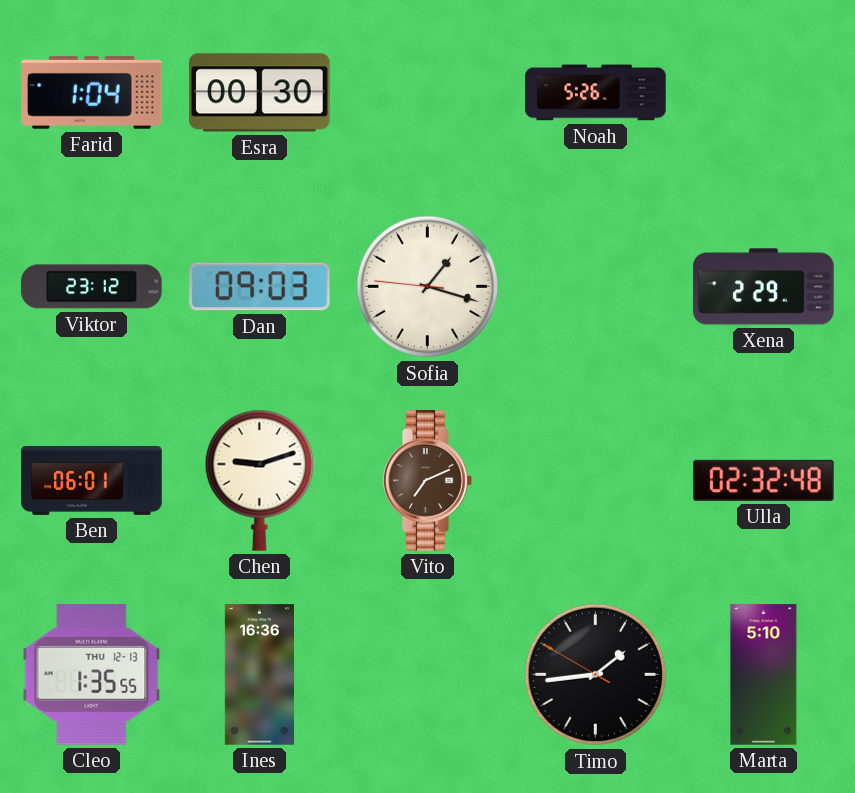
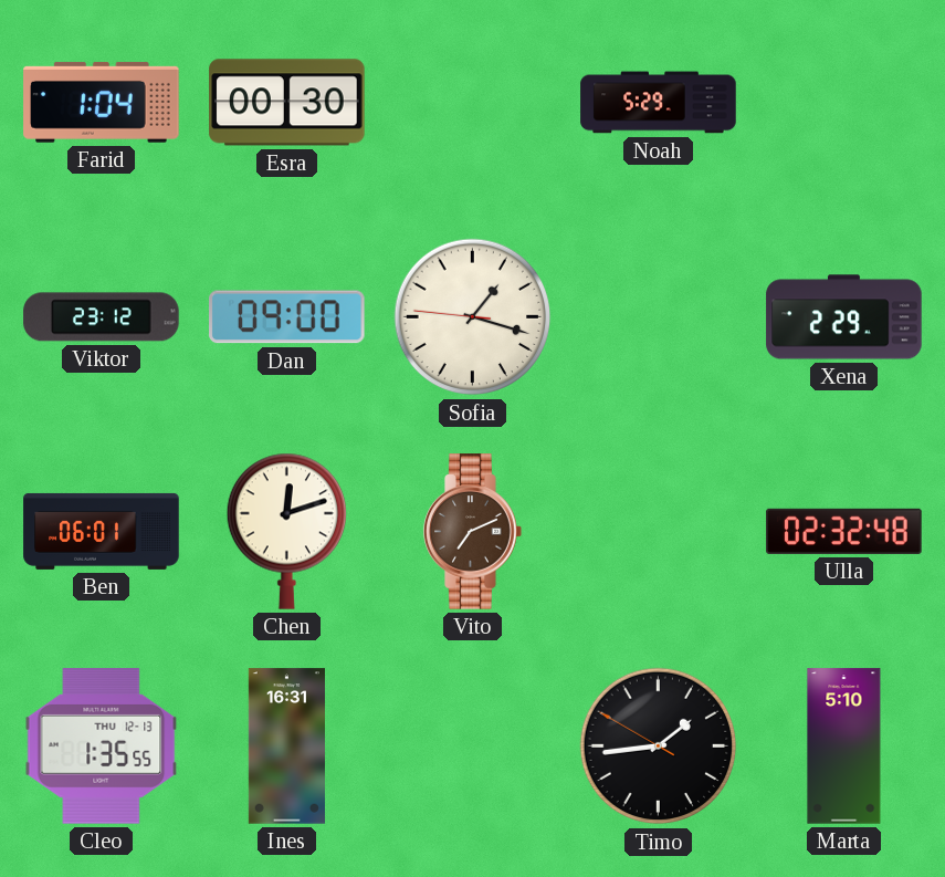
Noah: 5:26 -> 5:29 (659, 103)
Dan: 09:03 -> 09:00 (287, 317)
Chen: 9:12 -> 12:12 (286, 531)
Ines: 16:36 -> 16:31 (286, 747)
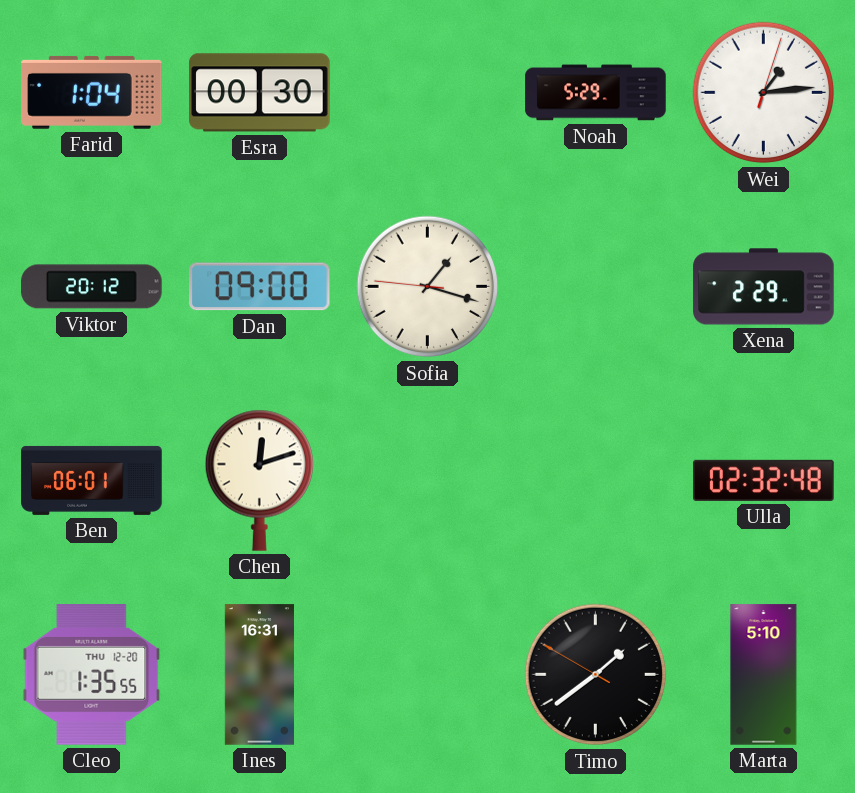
Wei: none -> 1:14 (764, 93)
Viktor: 23:12 -> 20:12 (92, 287)
Vito: 7:11 -> none (473, 532)
Cleo date: THU 12-13 -> THU 12-20 (92, 675)
Timo: 1:43 -> 1:38 (596, 675)
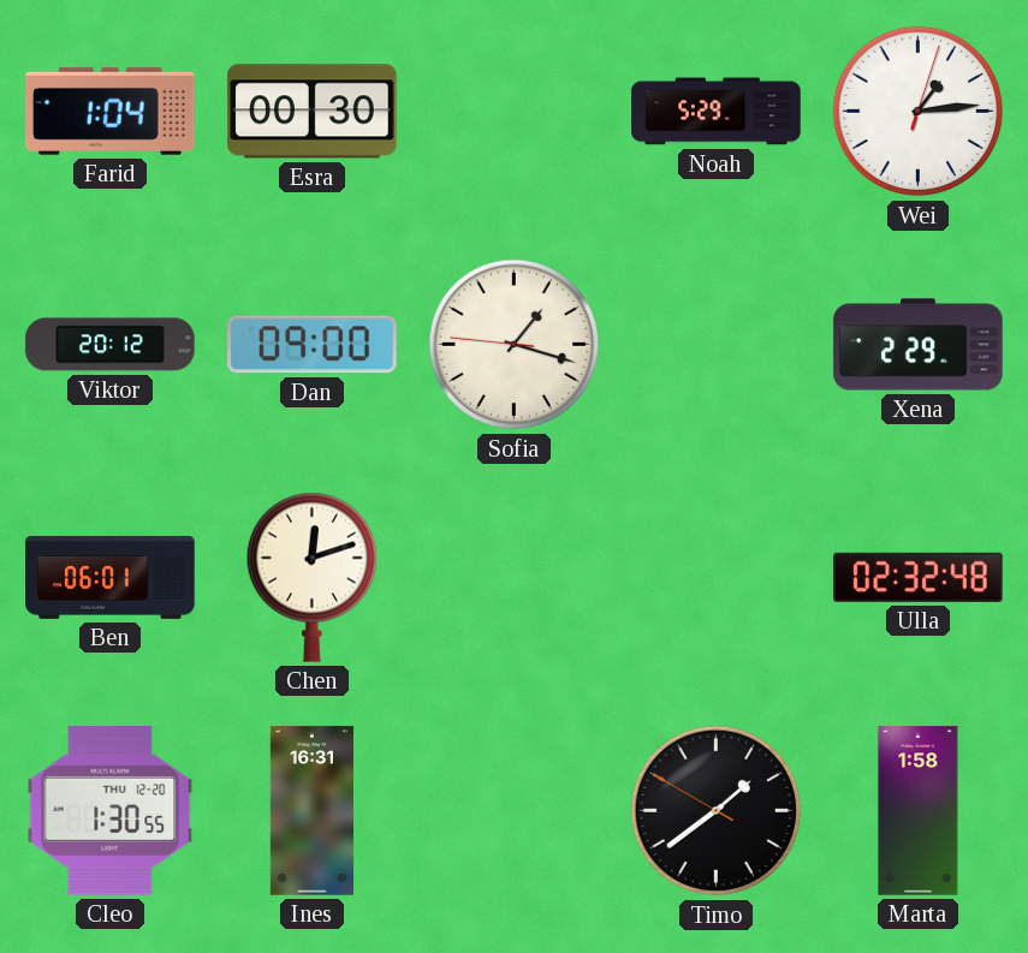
Cleo: 1:35 -> 1:30 (111, 811)
Marta: 5:10 -> 1:58 (919, 811)
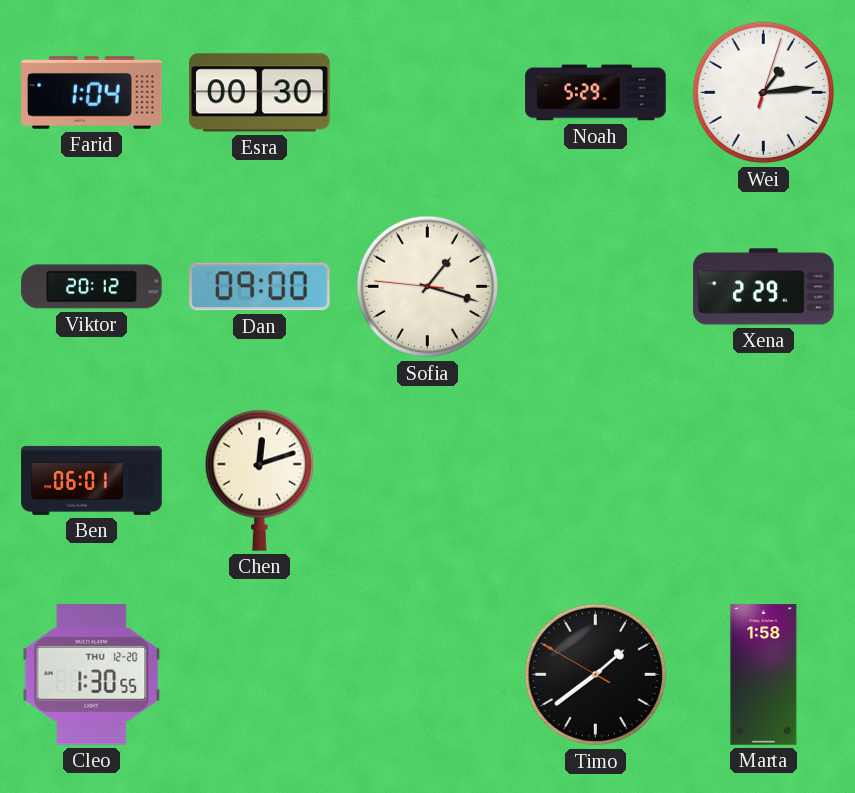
Ulla: 02:32 -> none (919, 577)
Ines: 16:31 -> none (311, 811)
